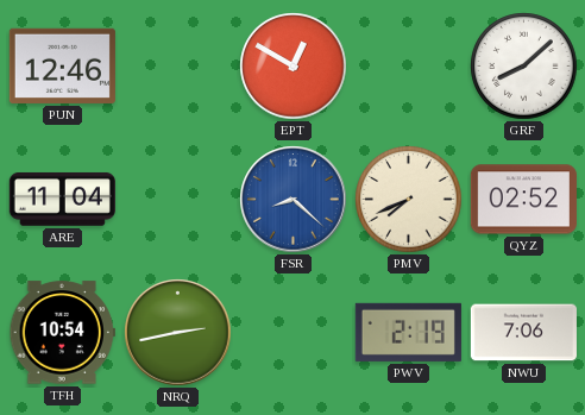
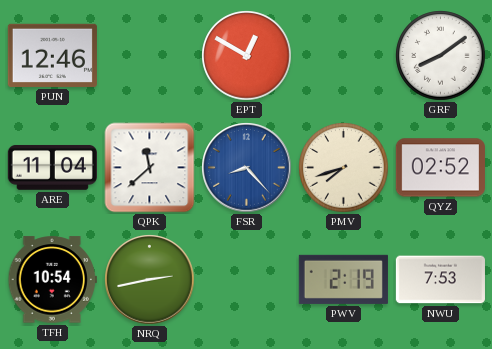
GRF: 8:08 -> 8:09 (441, 56)
QPK: none -> 11:38 (150, 168)
FSR: 8:22 -> 8:23 (247, 168)
PMV: 7:41 -> 7:42 (344, 168)
NWU: 7:06 -> 7:53 (440, 280)
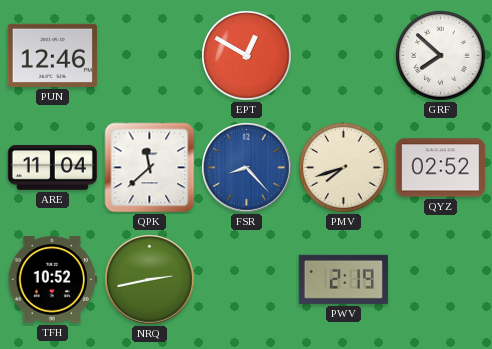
GRF: 8:09 -> 7:52 (441, 56)
TFH: 10:54 -> 10:52 (52, 280)
NWU: 7:53 -> none (440, 280)
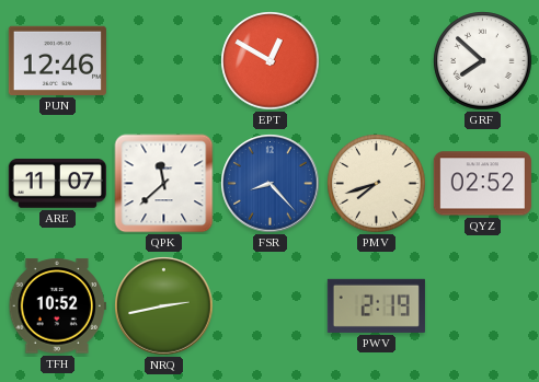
ARE: 11:04 -> 11:07 (57, 184)
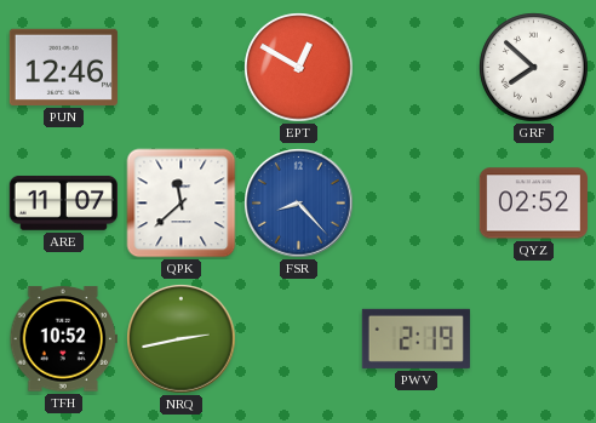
PMV: 7:42 -> none (377, 184)
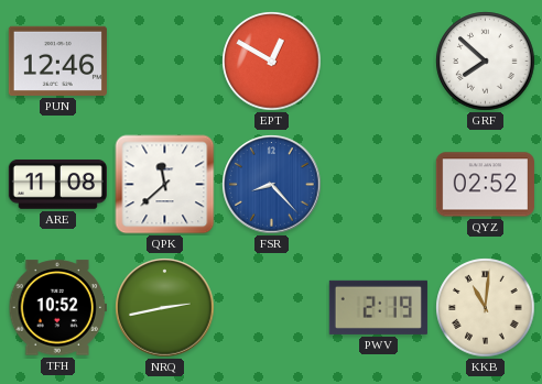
ARE: 11:07 -> 11:08 (57, 185)
KKB: none -> 11:01 (486, 308)
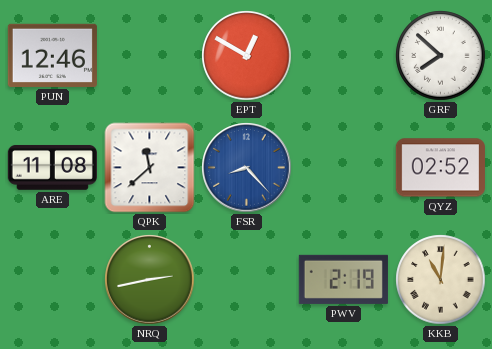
TFH: 10:52 -> none (57, 308)
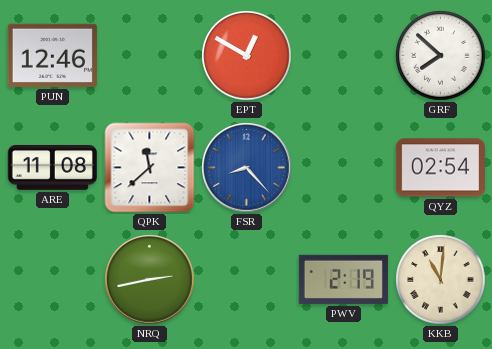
QYZ: 02:52 -> 02:54 (440, 168)
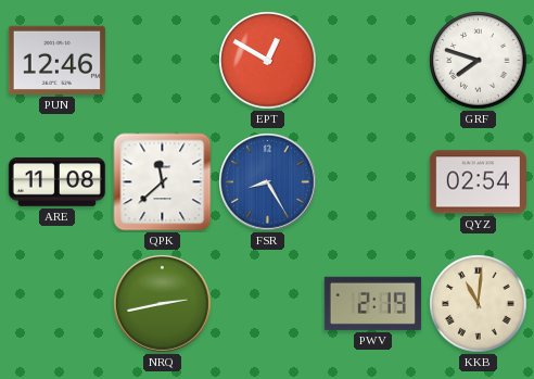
GRF: 7:52 -> 7:48 (479, 61)
FSR: 8:23 -> 8:25 (268, 182)
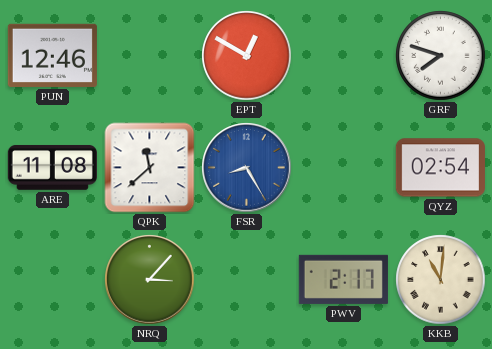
NRQ: 2:43 -> 3:07 (150, 280)
PWV: 2:19 -> 2:17 (343, 279)
